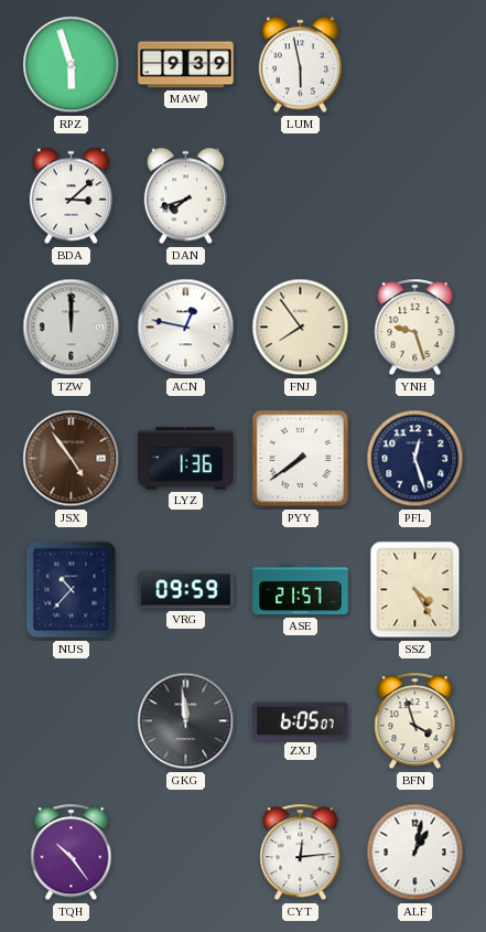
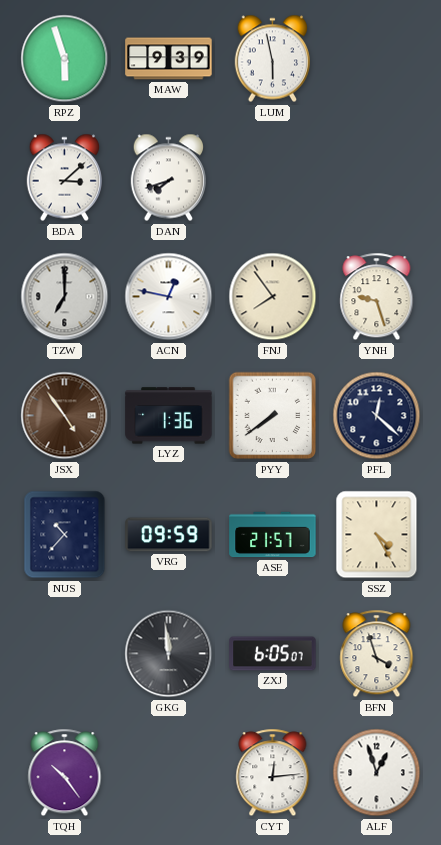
TZW: 12:00 -> 7:00 (65, 297)
PFL: 12:27 -> 12:22 (377, 416)
ALF: 1:02 -> 12:57 (377, 773)
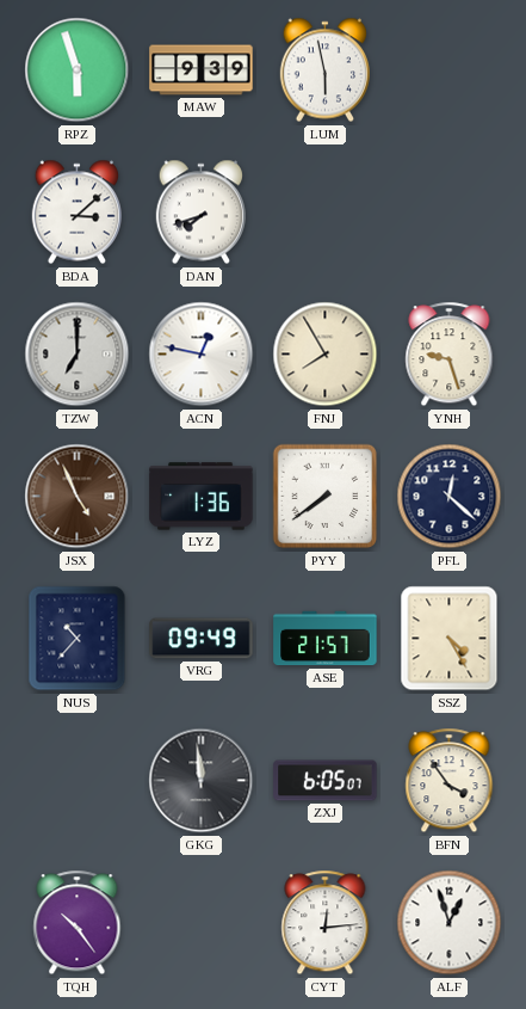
FNJ: 7:54 -> 7:55 (326, 355)
JSX: 4:54 -> 4:56 (78, 497)
VRG: 09:59 -> 09:49 (202, 639)
BFN: 3:57 -> 3:54 (450, 781)
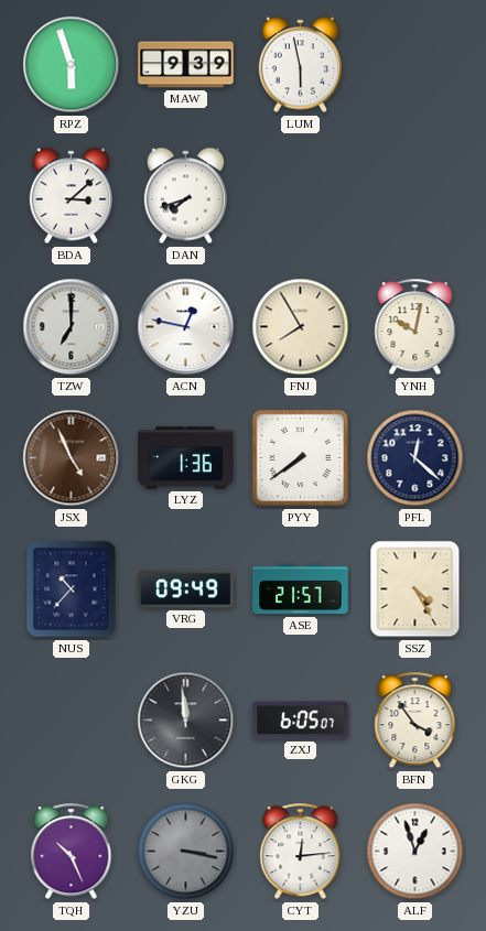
YNH: 9:27 -> 10:02 (415, 327)
TQH: 10:24 -> 10:26 (72, 852)
YZU: none -> 3:17 (186, 852)
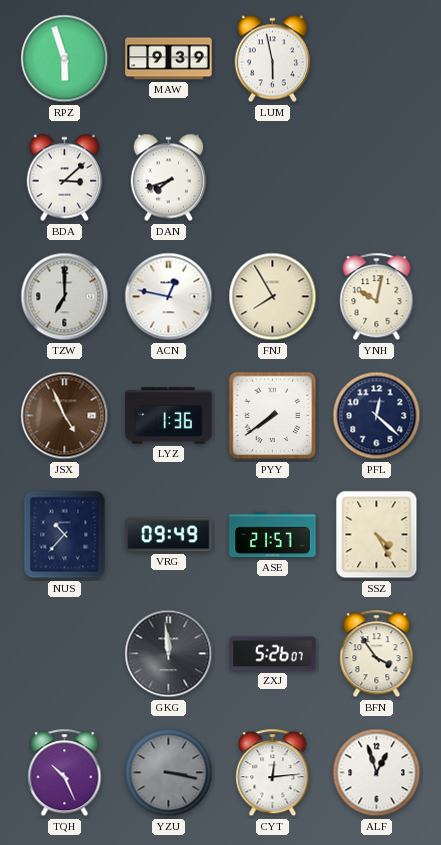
ZXJ: 6:05 -> 5:26 (273, 654)
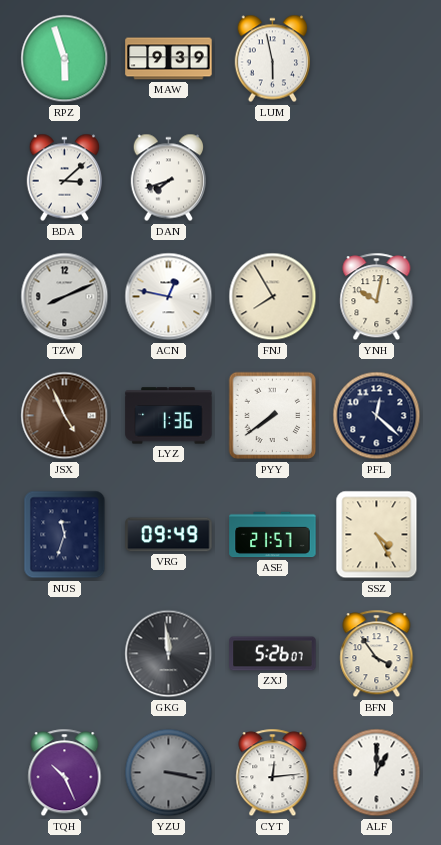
TZW: 7:00 -> 8:11 (65, 297)
NUS: 10:37 -> 11:33 (65, 535)
ALF: 12:57 -> 1:00 (377, 773)
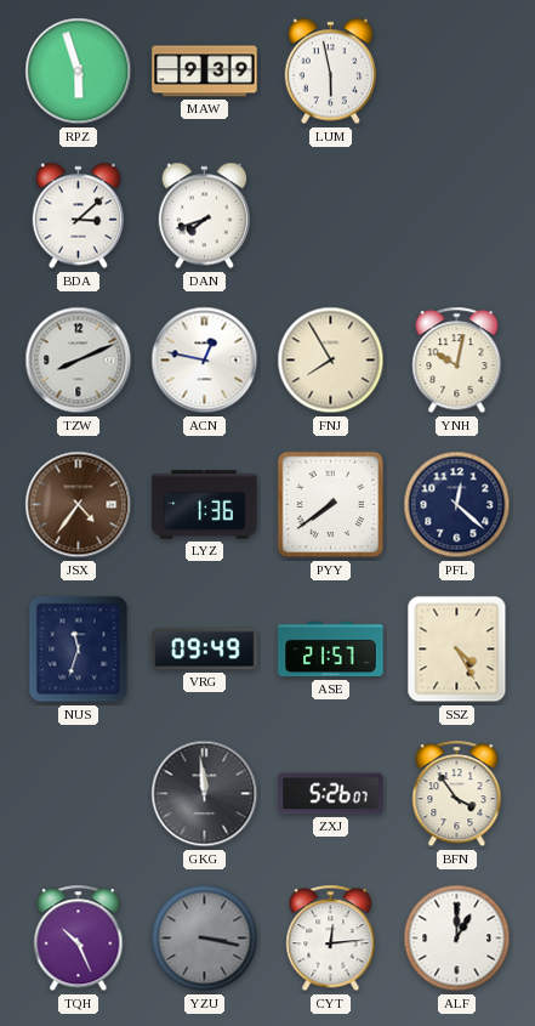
JSX: 4:56 -> 4:36 (79, 505)
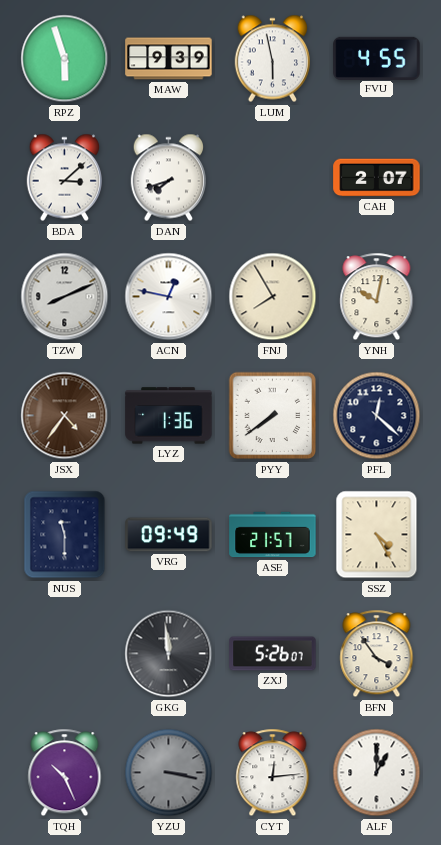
FVU: none -> 4:55 (377, 58)
CAH: none -> 2:07 (377, 178)
NUS: 11:33 -> 11:30 (65, 535)
